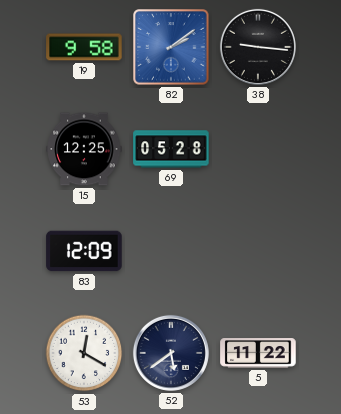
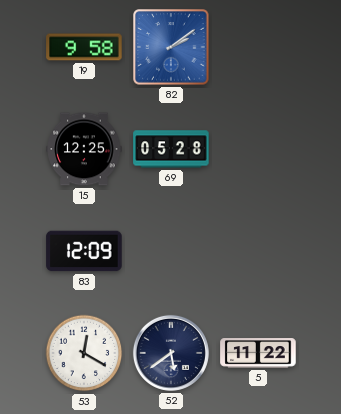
38: 9:16 -> none (258, 47)
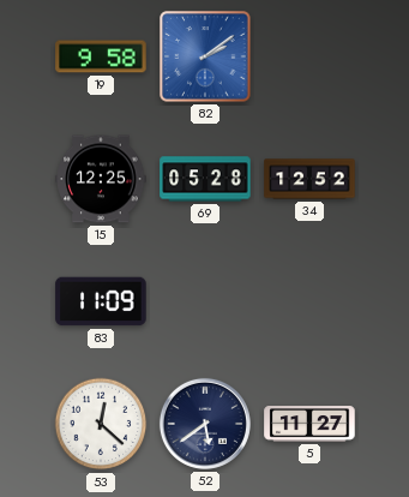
34: none -> 12:52 (309, 179)
83: 12:09 -> 11:09 (101, 301)
53: 12:20 -> 12:22 (101, 424)
5: 11:22 -> 11:27 (309, 424)
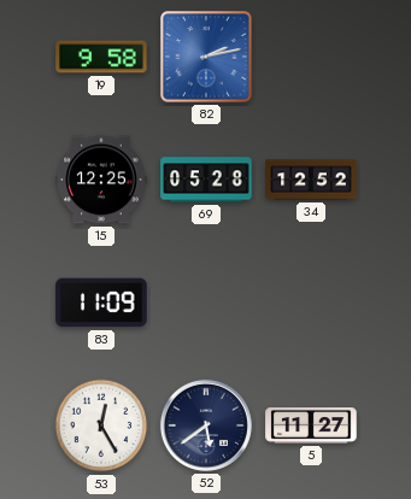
82: 2:09 -> 2:13 (206, 57)
53: 12:22 -> 12:25 (101, 425)
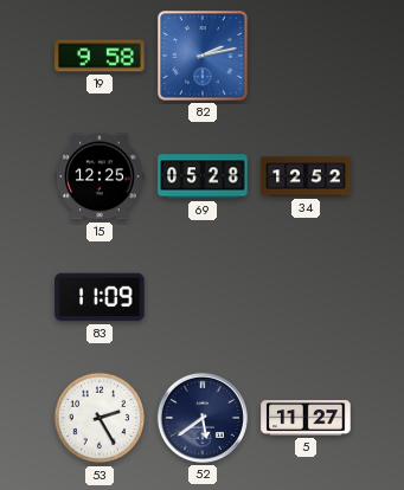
53: 12:25 -> 2:25 (100, 418)
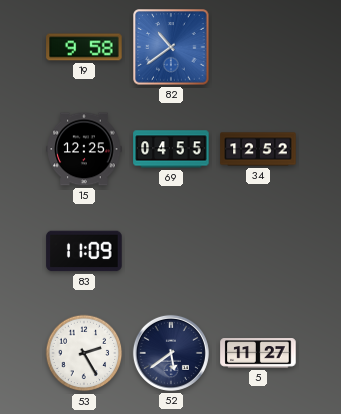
82: 2:13 -> 10:39 (171, 47)
69: 05:28 -> 04:55 (171, 149)
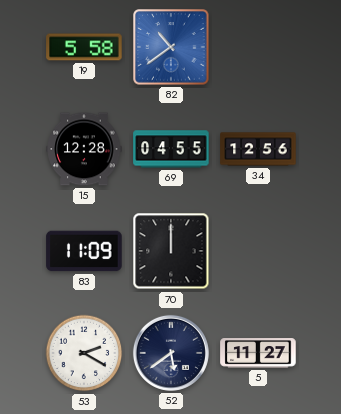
19: 9:58 -> 5:58 (84, 47)
15: 12:25 -> 12:28 (84, 149)
34: 12:52 -> 12:56 (258, 149)
70: none -> 12:00 (171, 251)
53: 2:25 -> 2:20 (84, 353)
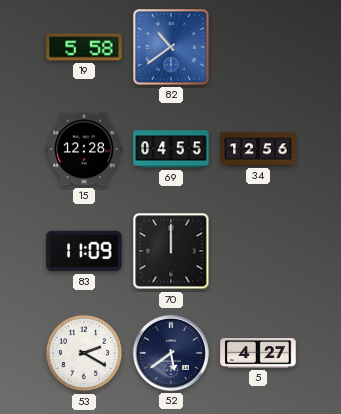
5: 11:27 -> 4:27 (258, 353)
